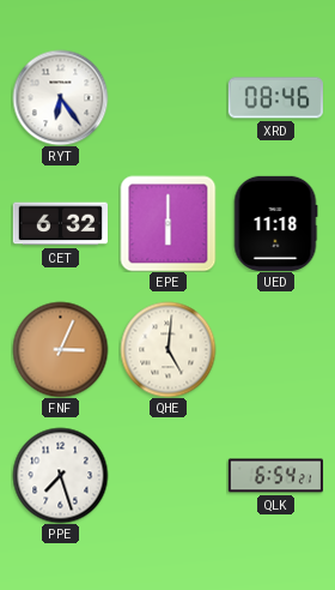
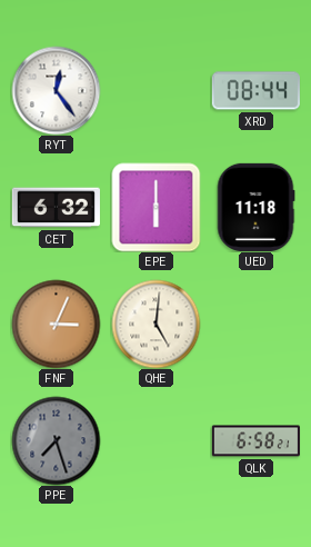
RYT: 6:24 -> 12:24 (56, 90)
XRD: 08:46 -> 08:44 (255, 91)
PPE dial: white -> grey (56, 440)
QLK: 6:54 -> 6:58 (255, 441)
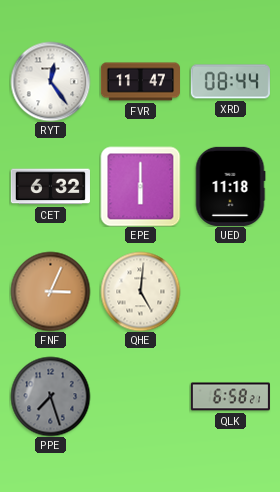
FVR: none -> 11:47 (140, 82)
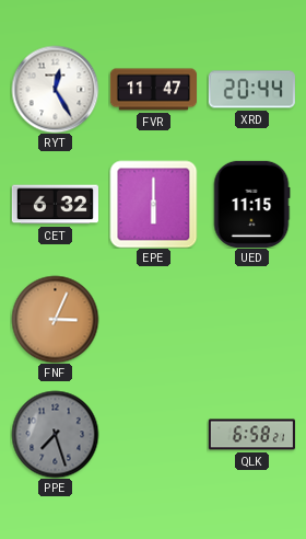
RYT: 12:24 -> 12:25 (55, 89)
XRD: 08:44 -> 20:44 (251, 90)
UED: 11:18 -> 11:15 (251, 204)
QHE: 5:01 -> none (140, 291)
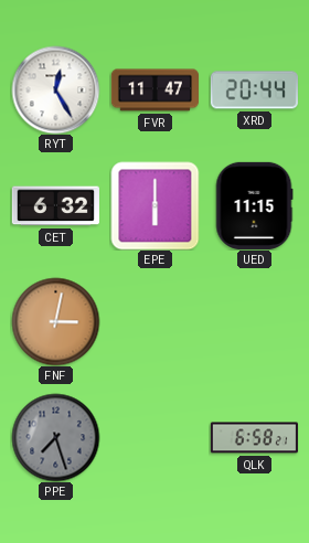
FNF: 3:04 -> 3:02 (55, 321)
